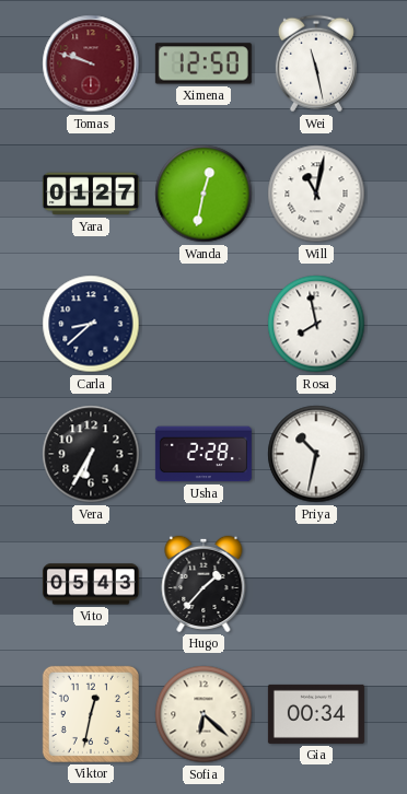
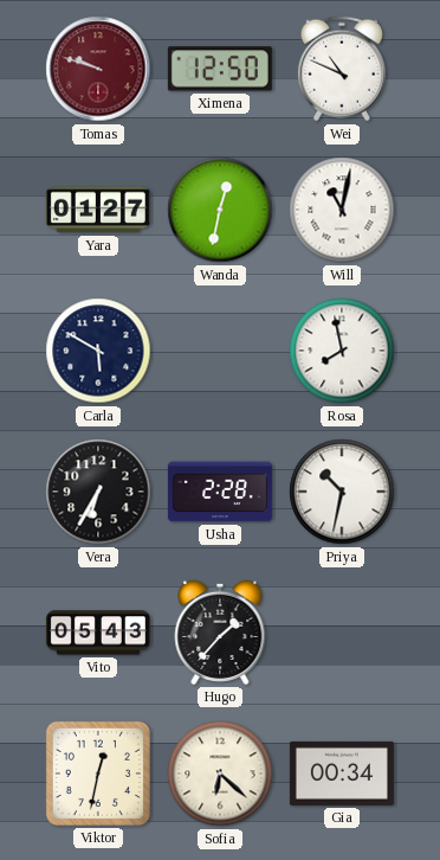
Wei: 11:28 -> 10:49 (342, 69)
Carla: 8:38 -> 5:50 (98, 351)
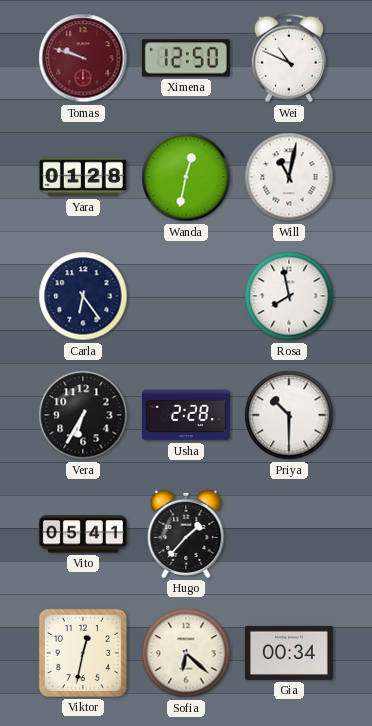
Yara: 01:27 -> 01:28 (83, 177)
Carla: 5:50 -> 6:24 (83, 296)
Priya: 10:32 -> 10:30 (289, 415)
Vito: 05:43 -> 05:41 (83, 534)
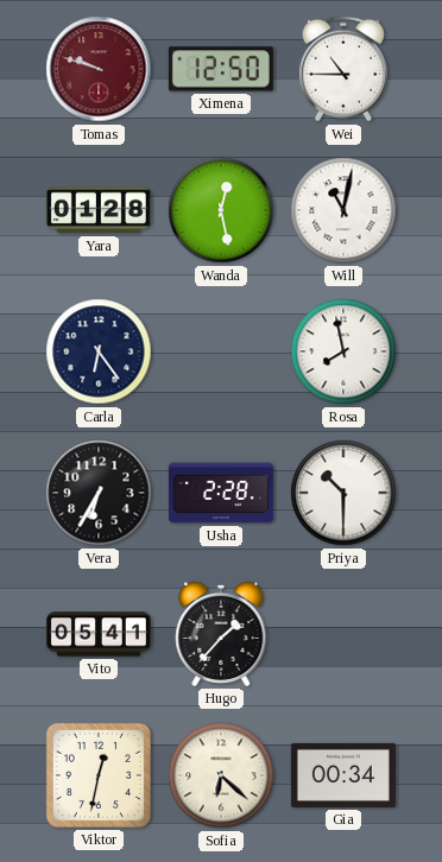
Wei: 10:49 -> 10:45 (343, 69)
Wanda: 12:32 -> 12:28 (221, 210)
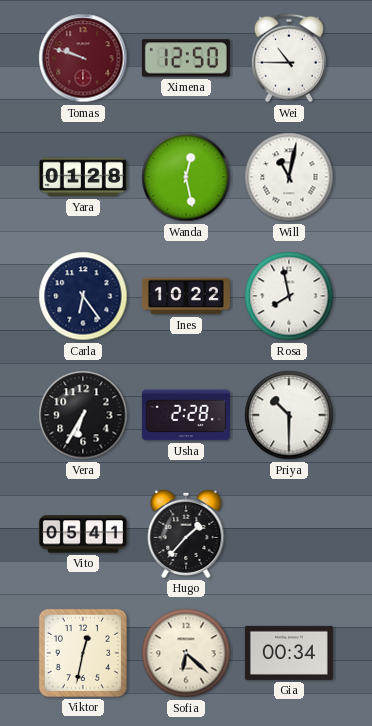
Ines: none -> 10:22 (186, 296)
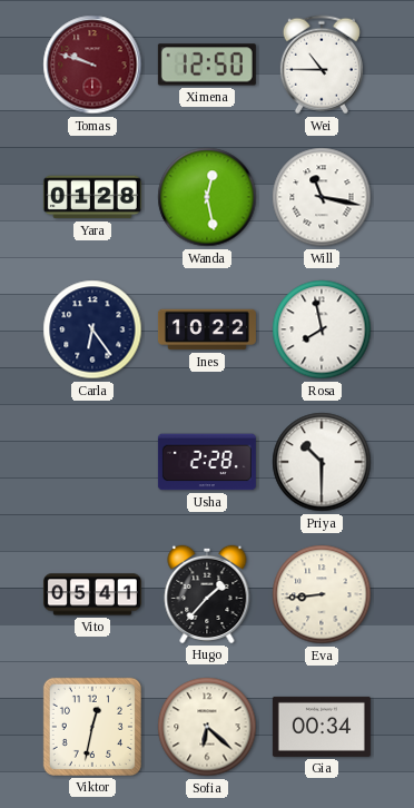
Will: 11:02 -> 11:17 (322, 197)
Vera: 6:35 -> none (83, 415)
Eva: none -> 8:44 (322, 594)
